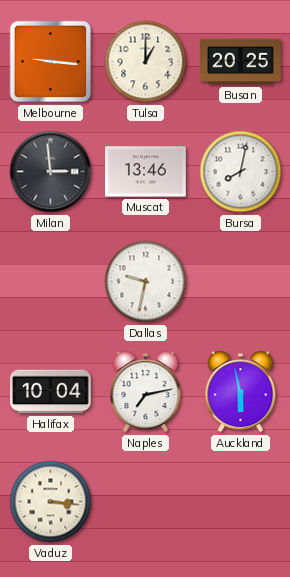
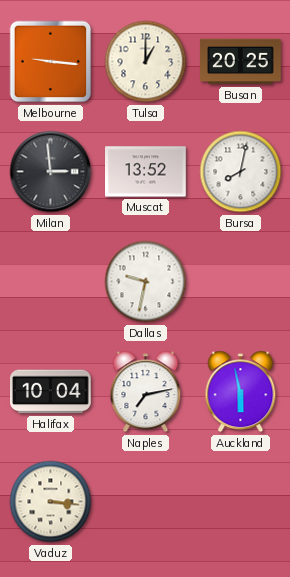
Muscat: 13:46 -> 13:52 (146, 172)
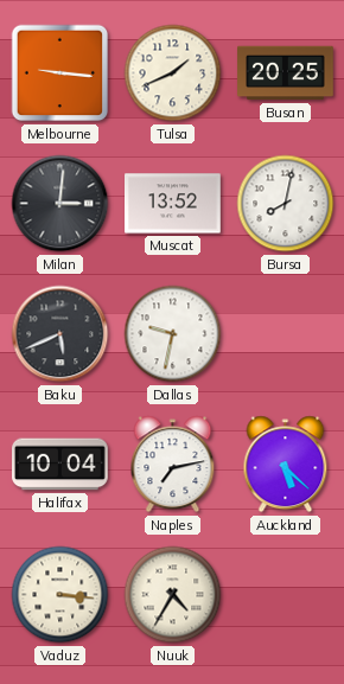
Tulsa: 1:00 -> 1:41 (173, 73)
Milan: 2:59 -> 3:01 (60, 204)
Baku: none -> 5:41 (60, 334)
Auckland: 5:58 -> 5:22 (286, 465)
Nuuk: none -> 4:35 (173, 595)
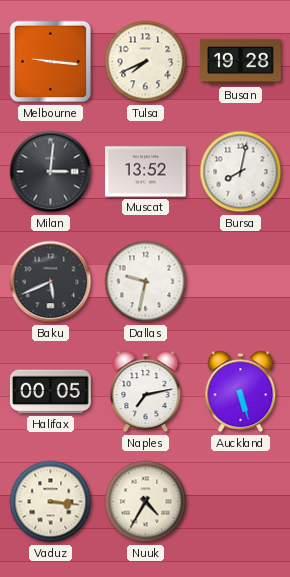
Tulsa: 1:41 -> 7:41 (146, 62)
Busan: 20:25 -> 19:28 (241, 62)
Halifax: 10:04 -> 00:05 (51, 392)
Auckland: 5:22 -> 5:27 (241, 392)
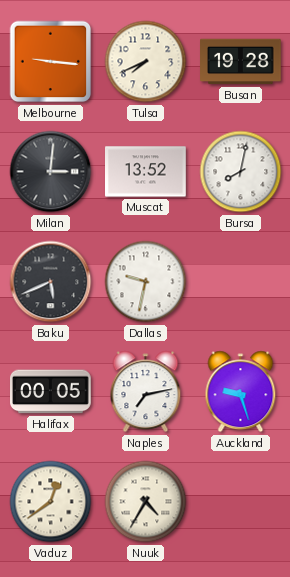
Auckland: 5:27 -> 9:27 (241, 392)
Vaduz: 3:16 -> 12:39 (51, 502)
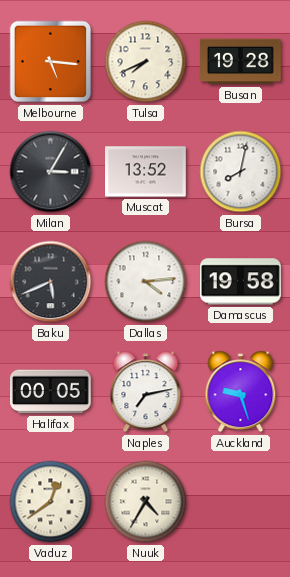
Melbourne: 9:16 -> 5:16 (51, 62)
Milan: 3:01 -> 3:05 (51, 172)
Dallas: 9:32 -> 4:14 (146, 282)
Damascus: none -> 19:58 (241, 282)
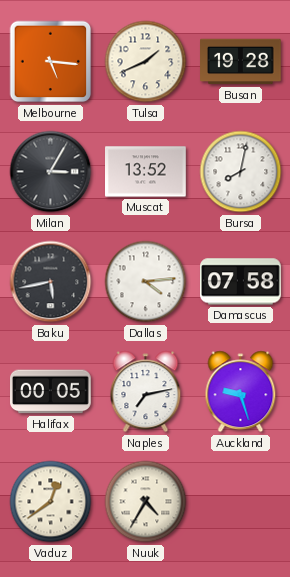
Tulsa: 7:41 -> 1:41 (146, 62)
Baku: 5:41 -> 5:43 (51, 282)
Damascus: 19:58 -> 07:58 (241, 282)
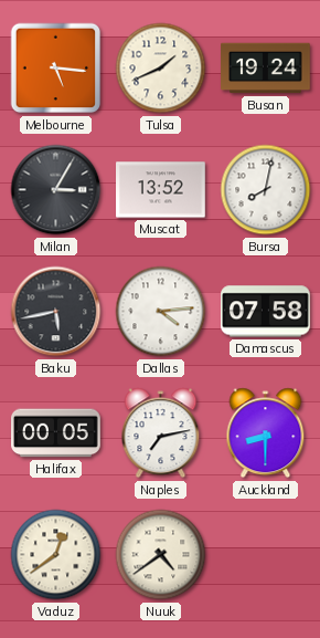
Busan: 19:28 -> 19:24 (266, 69)
Auckland: 9:27 -> 8:30 (266, 433)
Nuuk: 4:35 -> 4:39 (161, 555)
